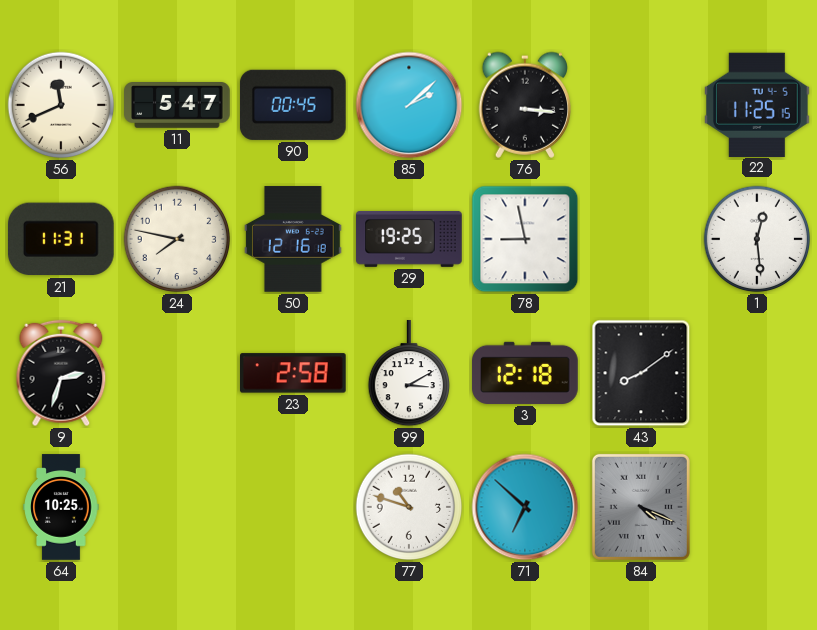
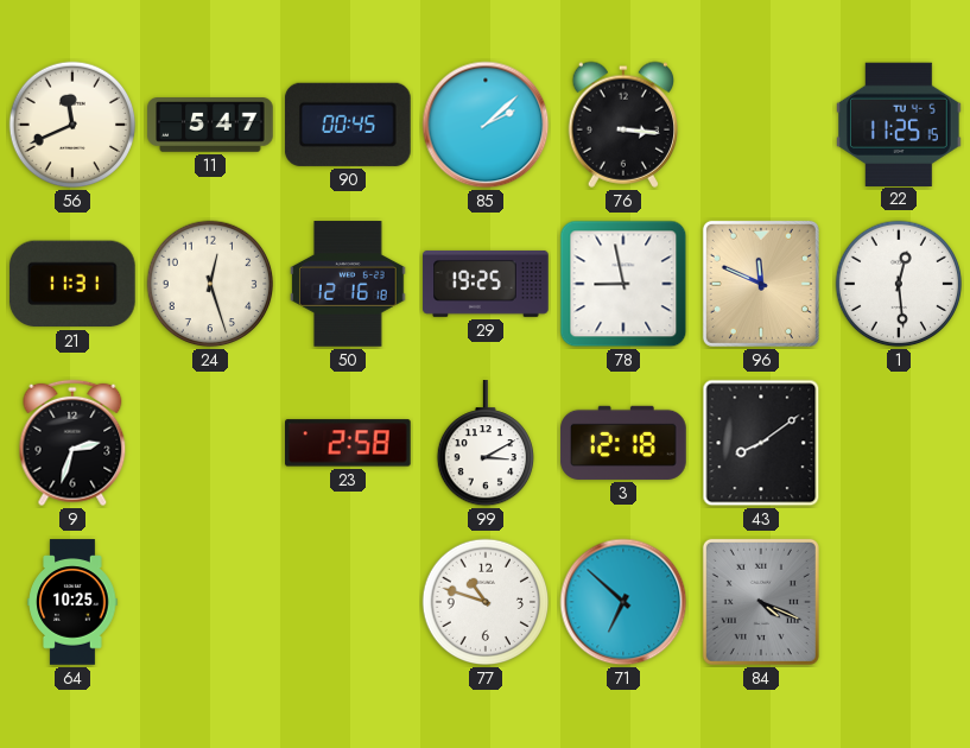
24: 7:47 -> 12:27 (210, 284)
96: none -> 11:49 (761, 284)
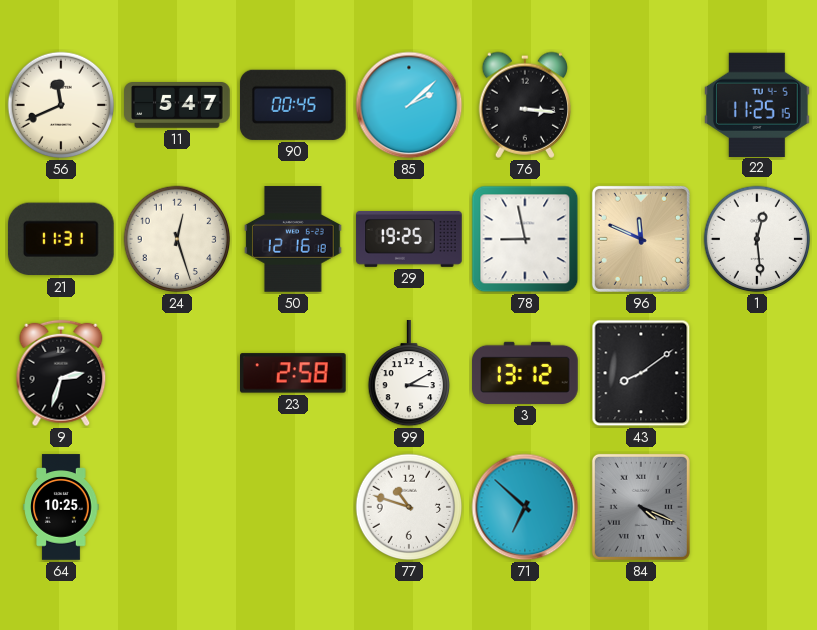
3: 12:18 -> 13:12 (525, 373)
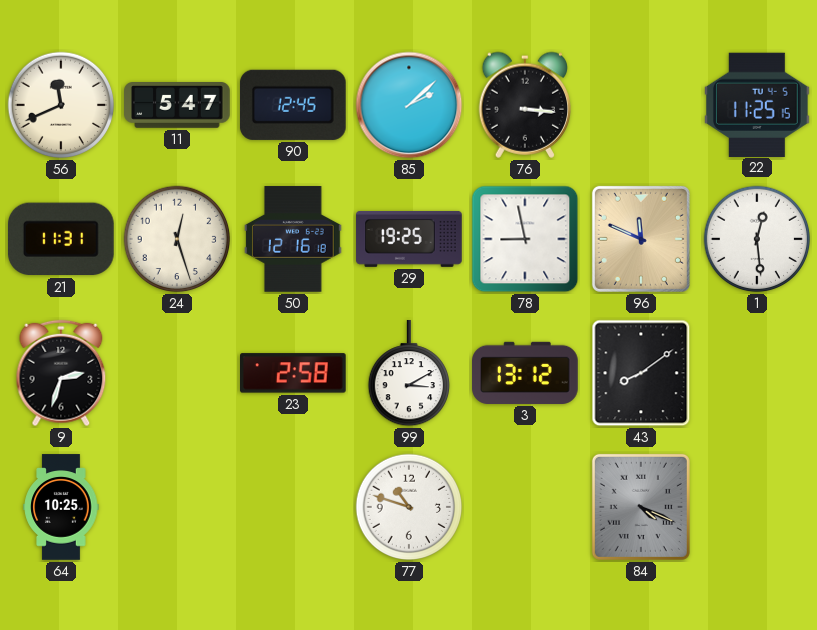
90: 00:45 -> 12:45 (293, 105)
71: 6:52 -> none (525, 507)
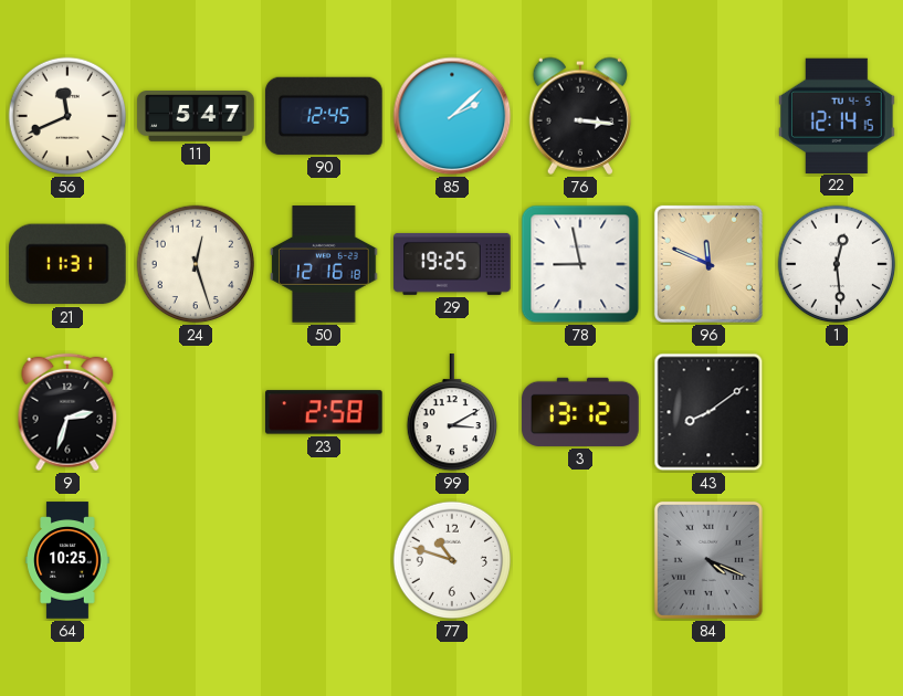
22: 11:25 -> 12:14 (838, 115)
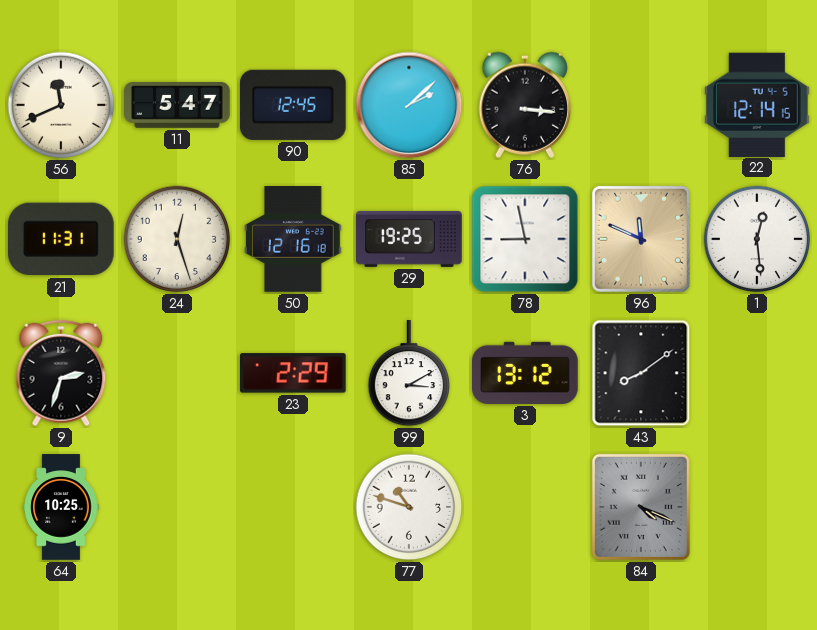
23: 2:58 -> 2:29 (294, 373)
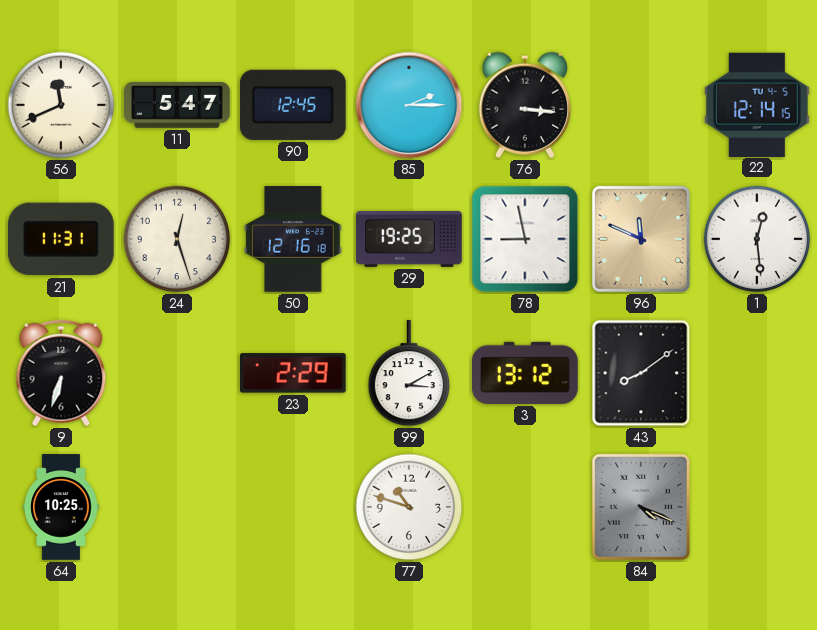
85: 2:08 -> 2:15 (409, 105)
9: 2:33 -> 6:33 (61, 373)
